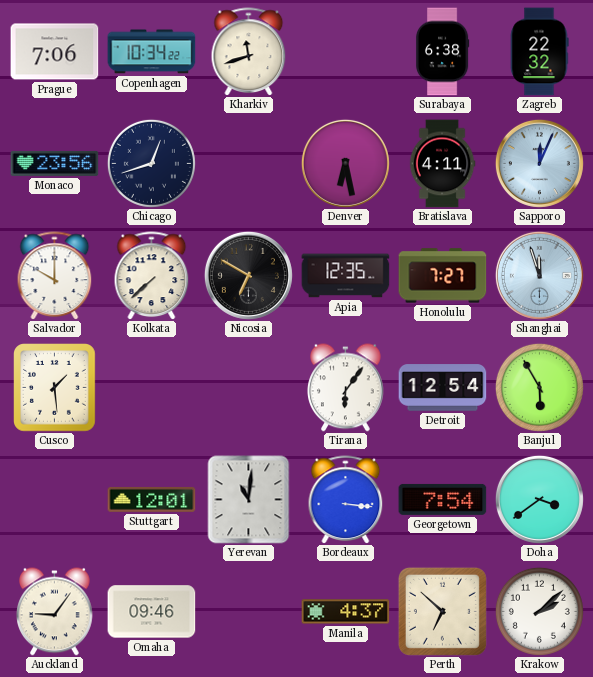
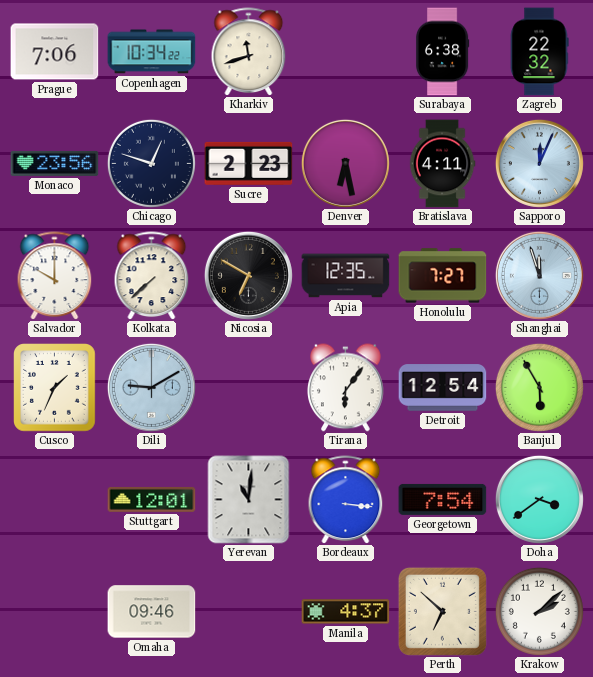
Chicago: 12:42 -> 12:48 (151, 163)
Sucre: none -> 2:23 (249, 163)
Cusco: 1:29 -> 1:34 (55, 388)
Dili: none -> 9:10 (151, 387)
Auckland: 9:06 -> none (55, 612)
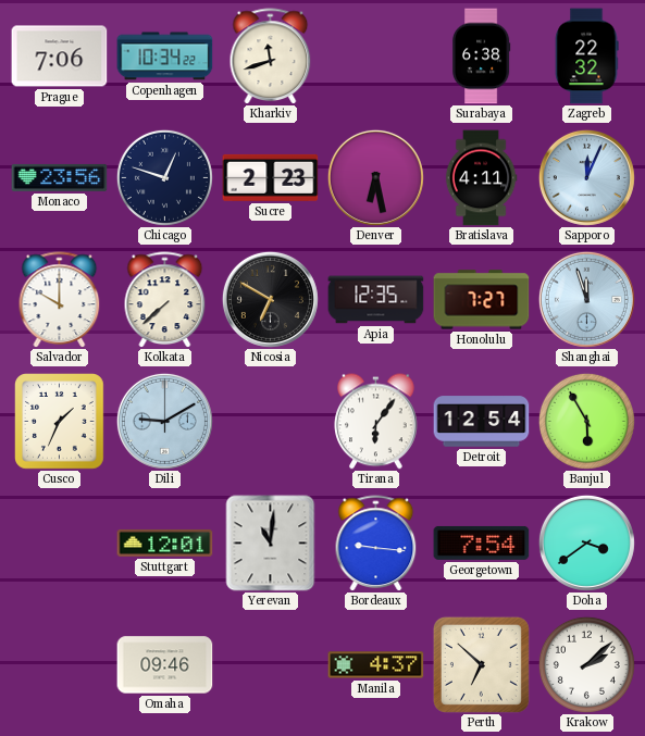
Bordeaux: 3:16 -> 9:16 (376, 542)
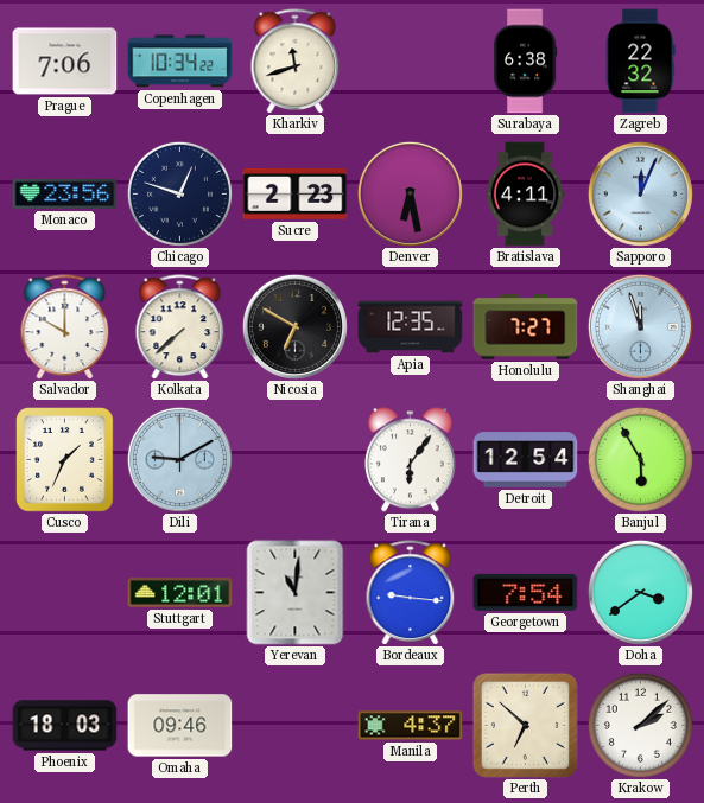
Phoenix: none -> 18:03 (65, 726)
